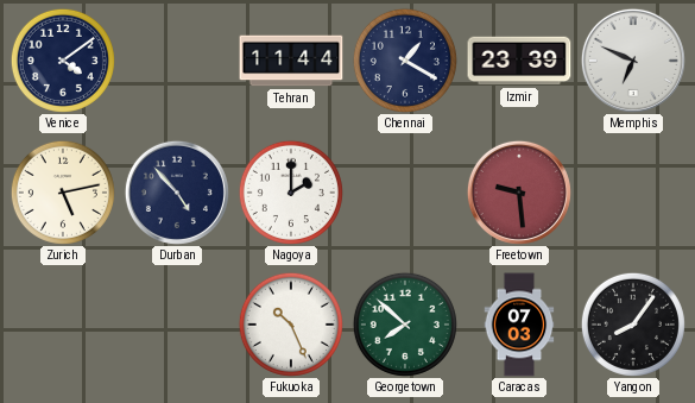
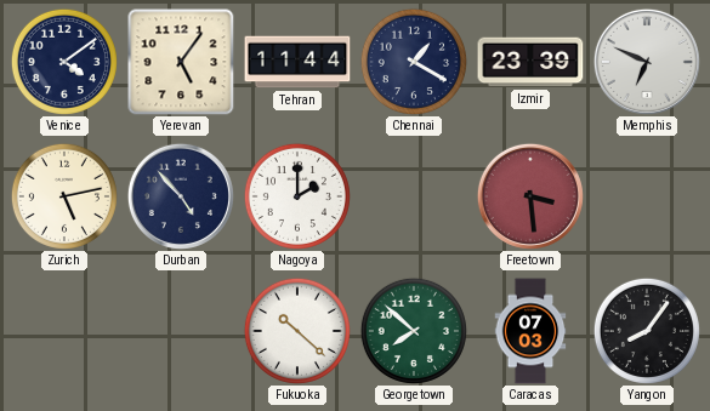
Yerevan: none -> 5:06 (181, 62)
Freetown: 9:29 -> 3:29 (530, 196)
Fukuoka: 10:26 -> 10:22 (297, 331)
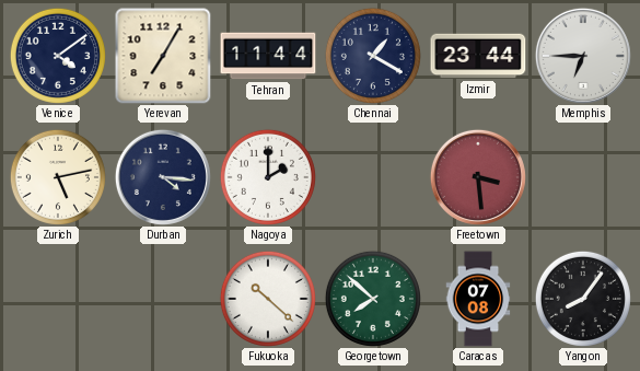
Yerevan: 5:06 -> 7:05 (163, 56)
Izmir: 23:39 -> 23:44 (478, 56)
Memphis: 6:49 -> 6:45 (583, 56)
Durban: 4:53 -> 4:16 (163, 177)
Caracas: 07:03 -> 07:08 (478, 299)
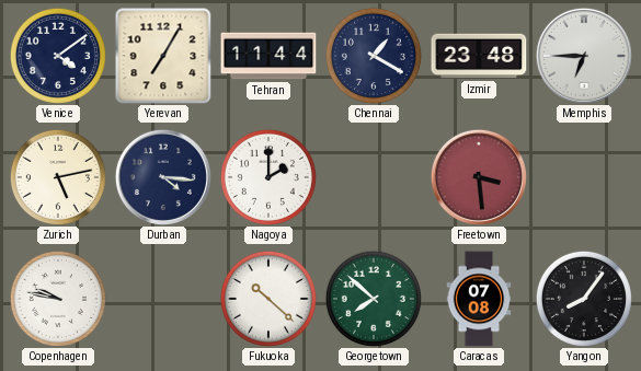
Izmir: 23:44 -> 23:48 (479, 56)
Copenhagen: none -> 9:47 (58, 299)
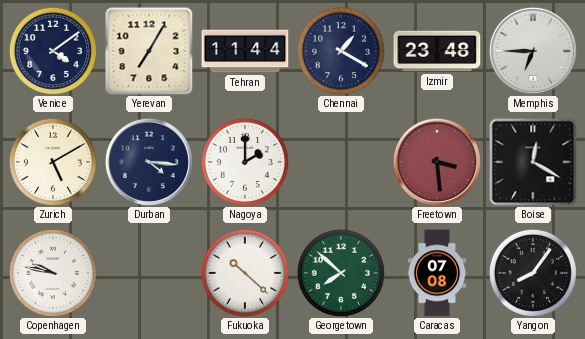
Zurich: 5:13 -> 5:10 (53, 162)
Boise: none -> 12:20 (533, 162)
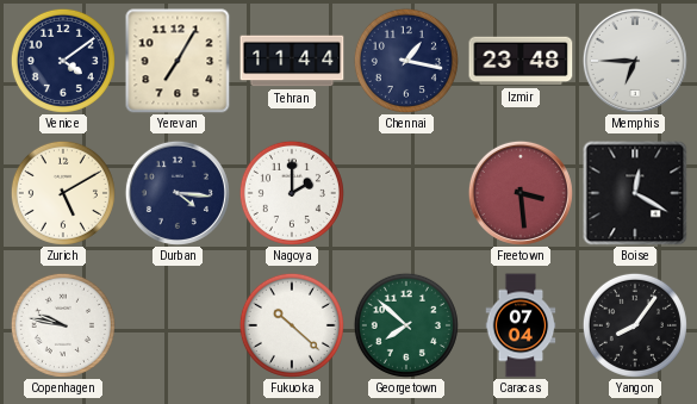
Chennai: 1:20 -> 1:17 (406, 61)
Caracas: 07:08 -> 07:04 (521, 325)
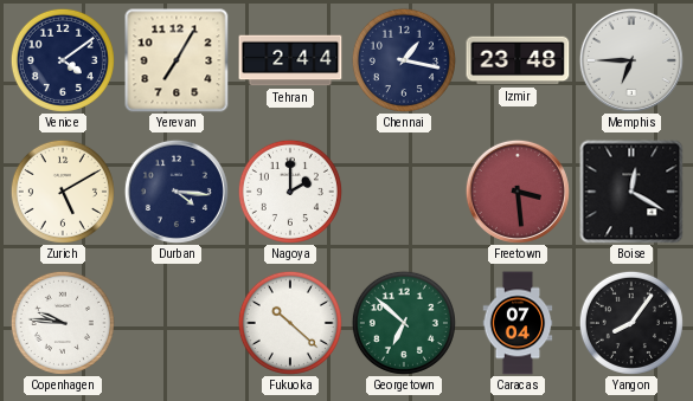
Tehran: 11:44 -> 2:44 (290, 60)
Copenhagen: 9:47 -> 9:46 (63, 323)
Georgetown: 7:52 -> 6:52 (404, 323)
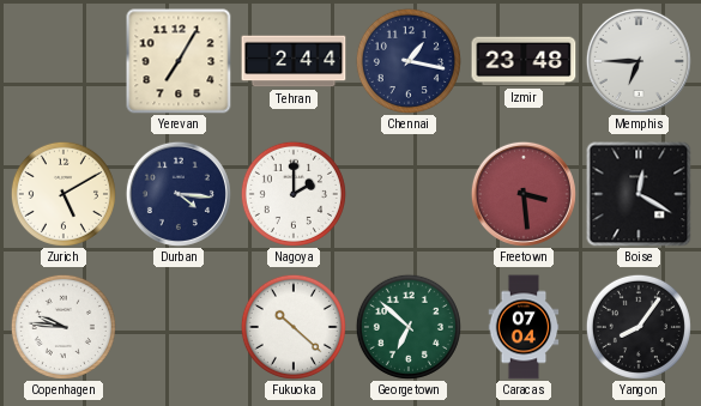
Venice: 4:09 -> none (63, 60)
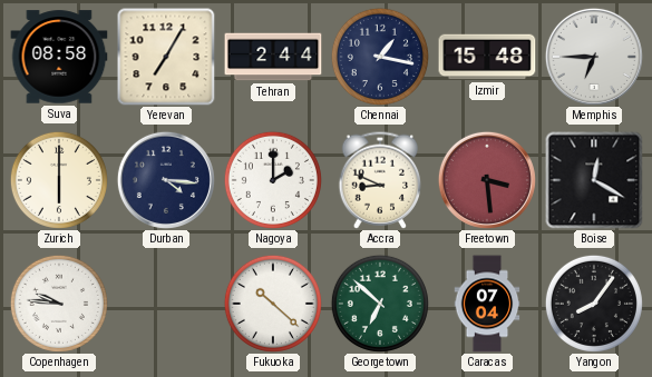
Suva: none -> 08:58 (59, 57)
Izmir: 23:48 -> 15:48 (487, 57)
Zurich: 5:10 -> 6:00 (59, 180)
Accra: none -> 8:49 (380, 180)
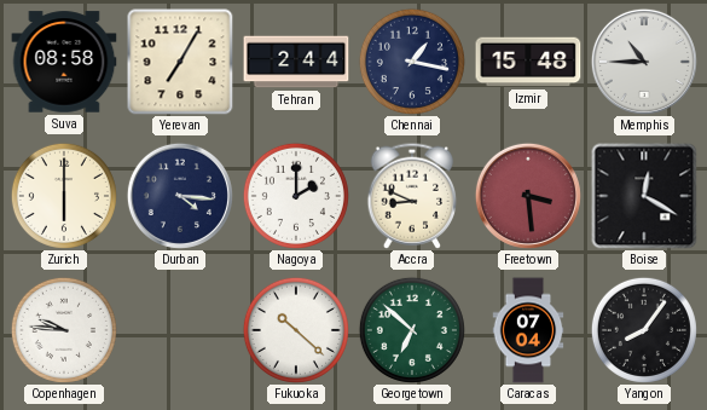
Memphis: 6:45 -> 10:45 (644, 62)
